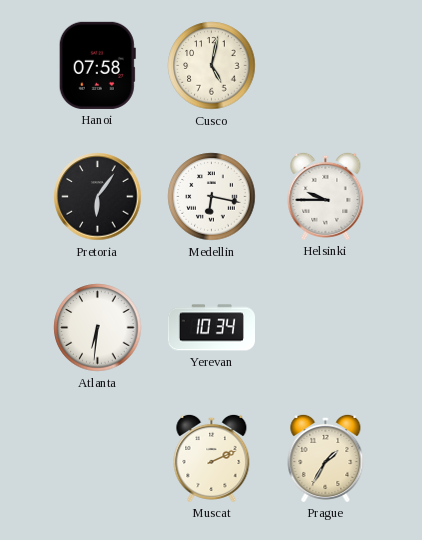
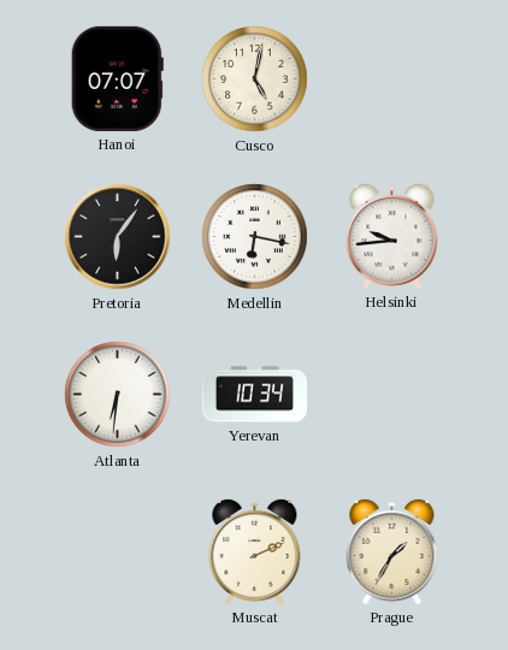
Hanoi: 07:58 -> 07:07 (117, 78)
Helsinki: 9:45 -> 9:44 (392, 236)
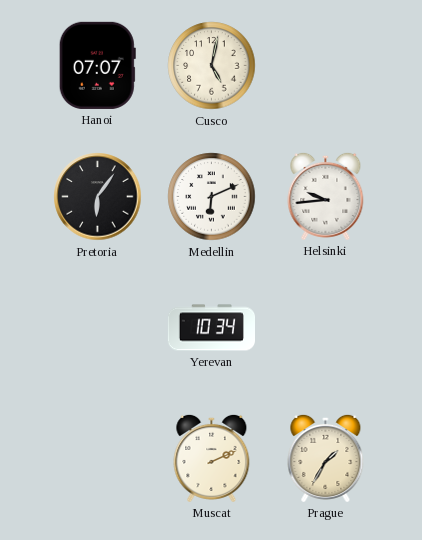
Medellin: 6:17 -> 6:11 (212, 197)
Atlanta: 6:31 -> none (118, 395)
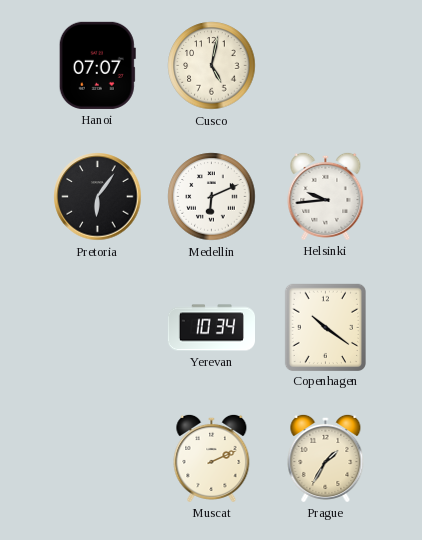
Copenhagen: none -> 10:21 (325, 327)
